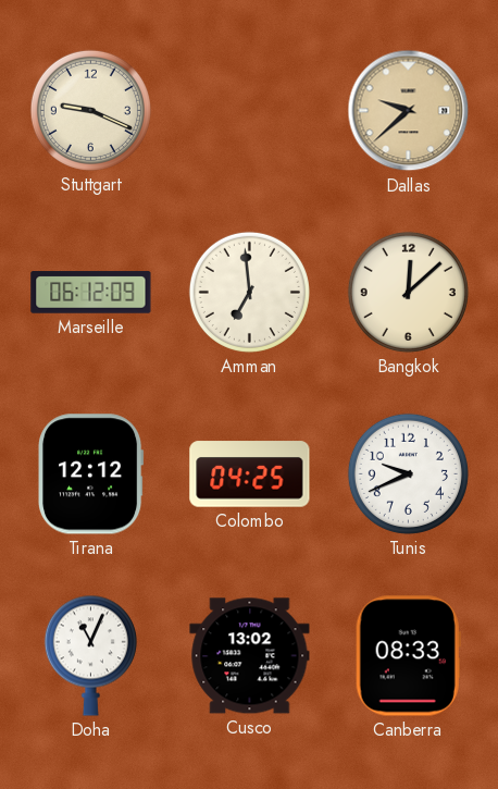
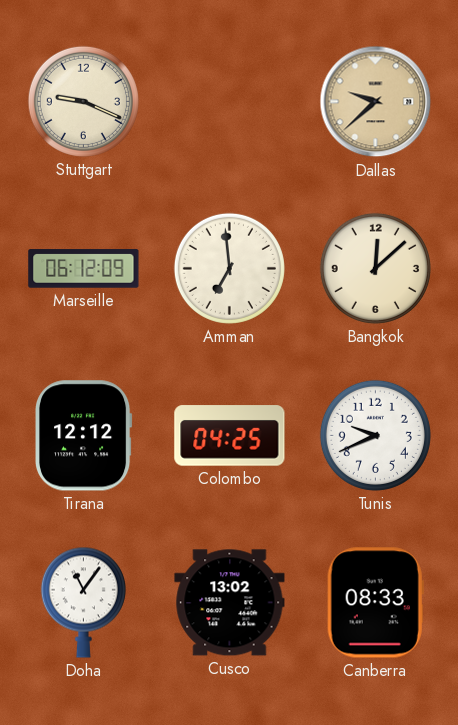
Doha: 11:04 -> 11:06 (83, 602)
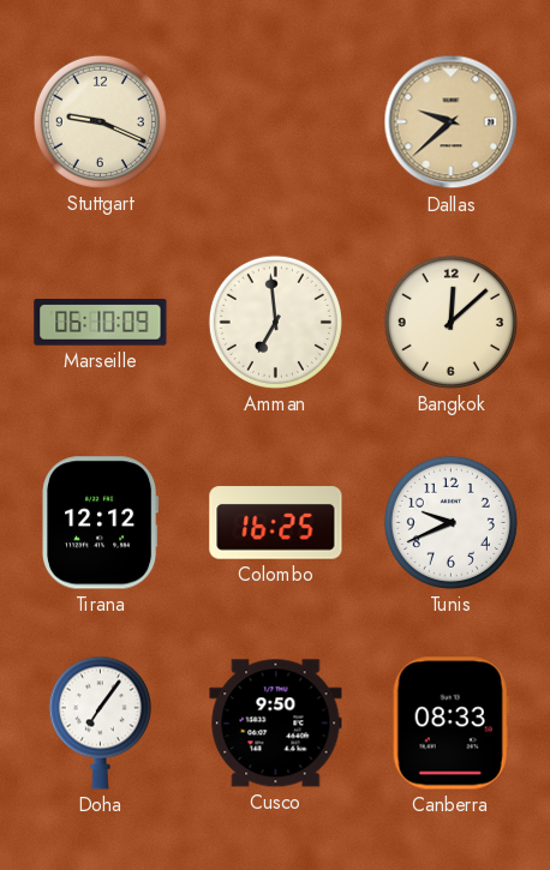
Marseille: 06:12 -> 06:10 (101, 323)
Colombo: 04:25 -> 16:25 (276, 523)
Doha: 11:06 -> 7:06 (100, 722)
Cusco: 13:02 -> 9:50 (276, 724)
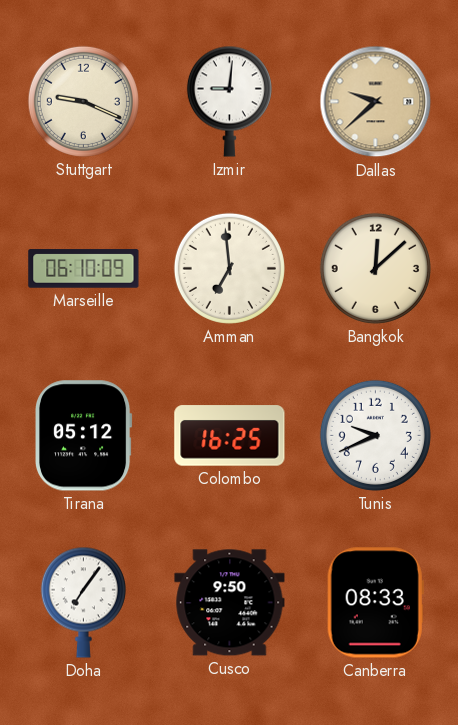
Izmir: none -> 9:01 (229, 101)
Tirana: 12:12 -> 05:12 (84, 436)
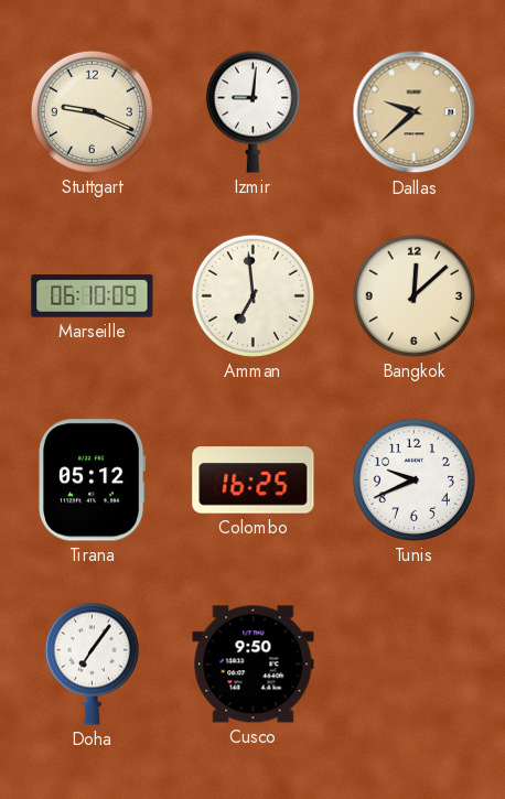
Canberra: 08:33 -> none (375, 603)
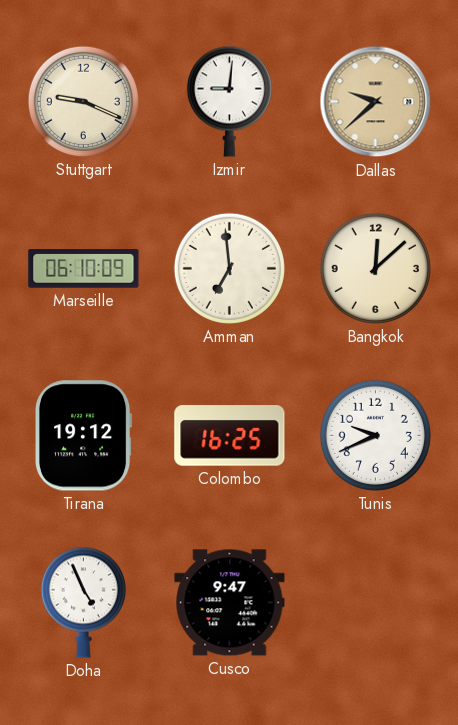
Tirana: 05:12 -> 19:12 (84, 436)
Doha: 7:06 -> 4:56 (83, 602)
Cusco: 9:50 -> 9:47 (230, 603)
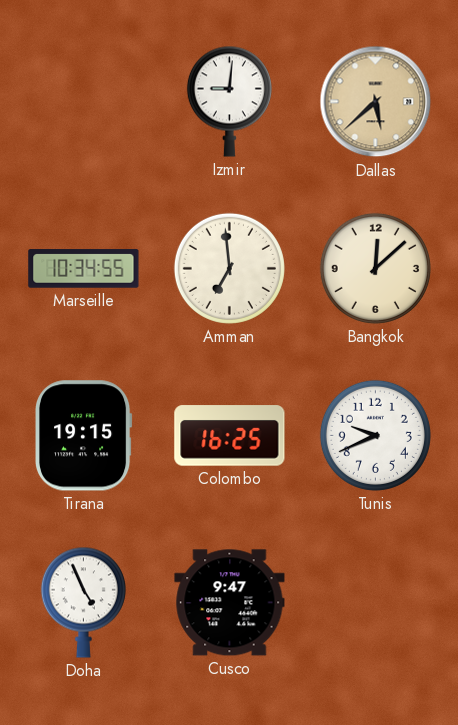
Stuttgart: 9:19 -> none (83, 101)
Dallas: 9:38 -> 5:38 (376, 102)
Marseille: 06:10 -> 10:34 (84, 269)
Tirana: 19:12 -> 19:15 (84, 436)
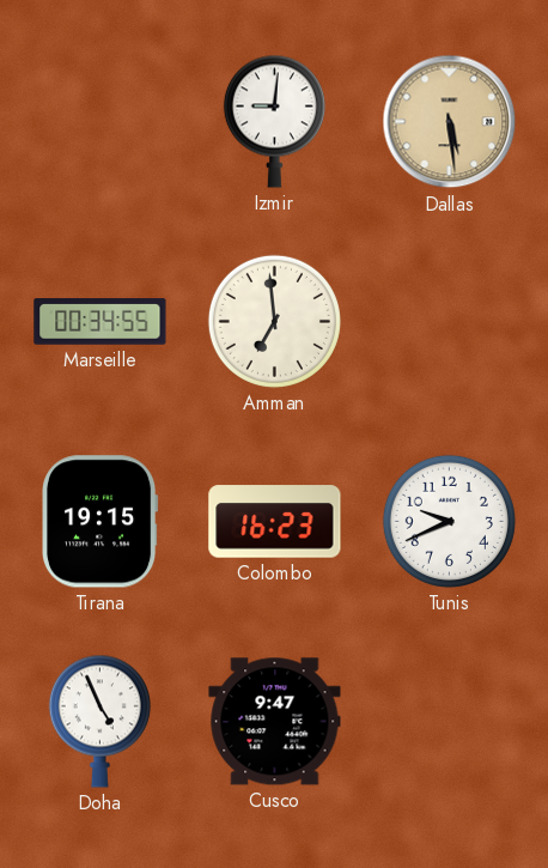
Dallas: 5:38 -> 5:29 (450, 122)
Marseille: 10:34 -> 00:34 (101, 322)
Bangkok: 12:08 -> none (375, 268)
Colombo: 16:25 -> 16:23 (275, 522)
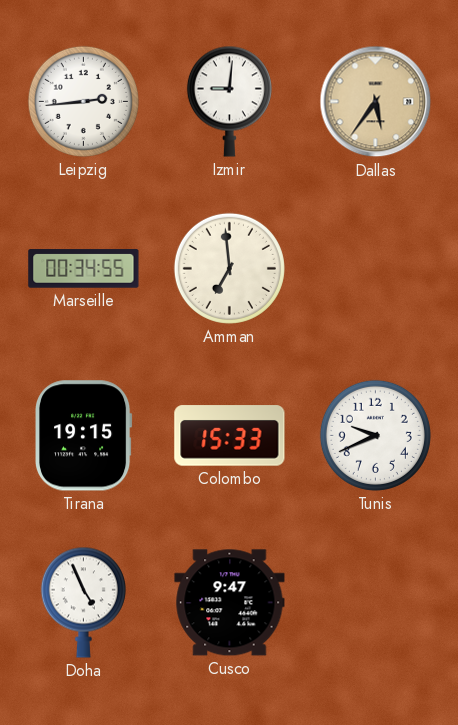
Leipzig: none -> 2:44 (83, 101)
Dallas: 5:29 -> 5:36 (376, 102)
Colombo: 16:23 -> 15:33 (230, 436)
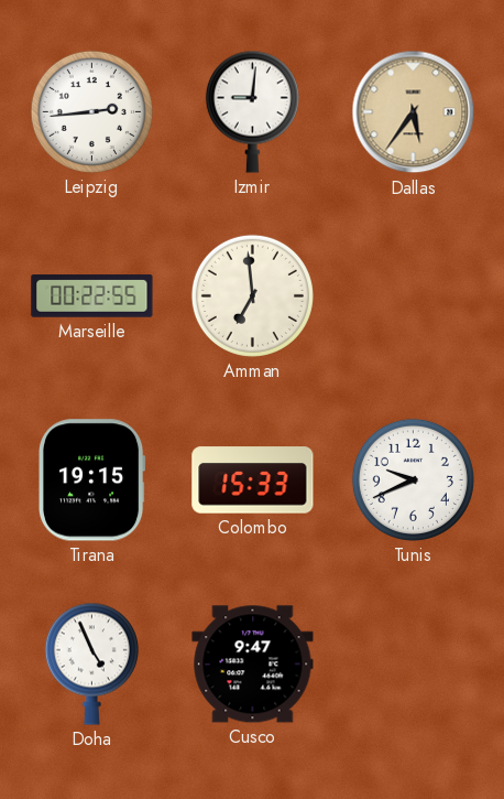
Marseille: 00:34 -> 00:22 (92, 296)
